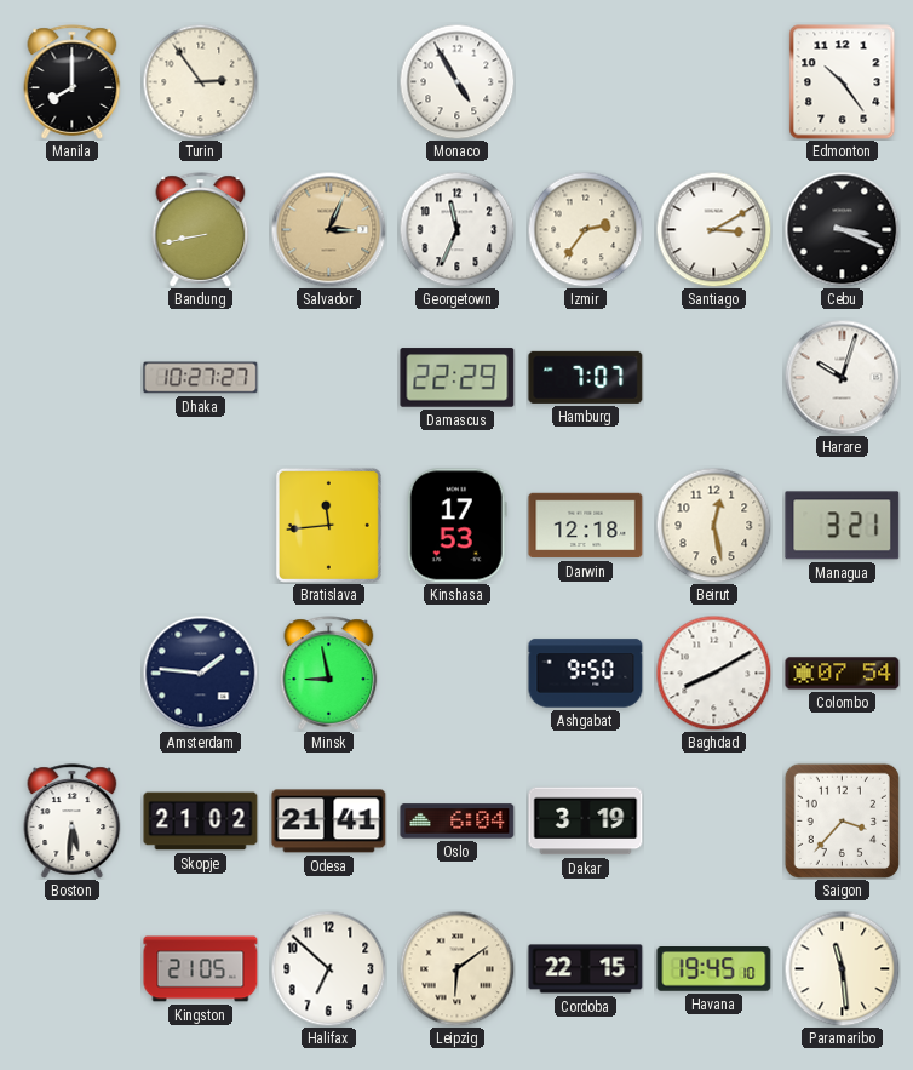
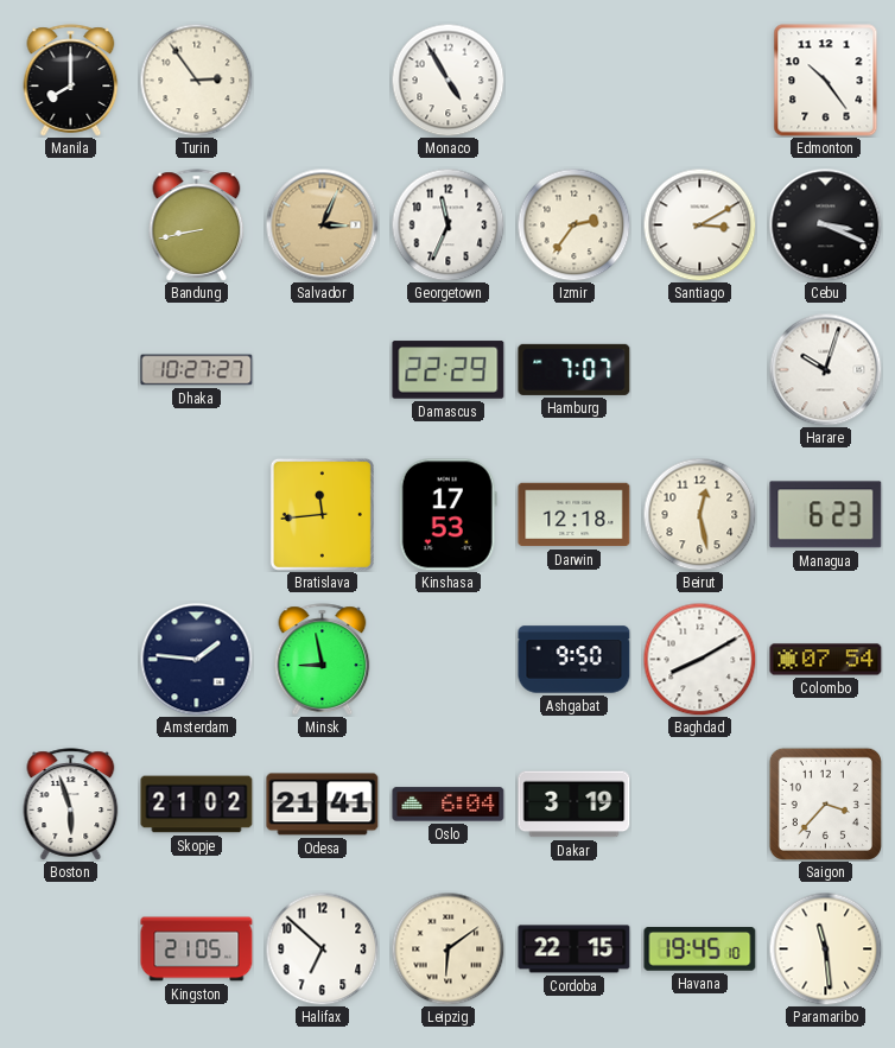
Managua: 3:21 -> 6:23 (826, 515)
Boston: 5:31 -> 5:57 (71, 805)
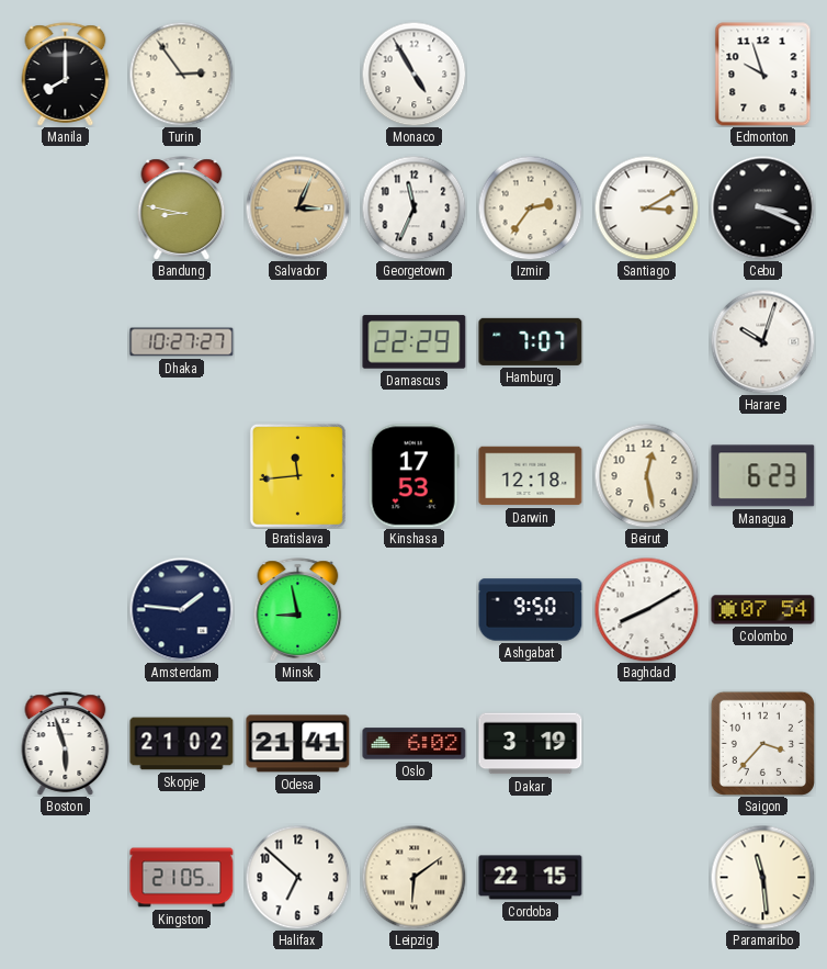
Edmonton: 10:24 -> 9:57 (763, 75)
Bandung: 8:43 -> 8:47 (182, 209)
Oslo: 6:04 -> 6:02 (415, 744)
Havana: 19:45 -> none (700, 949)
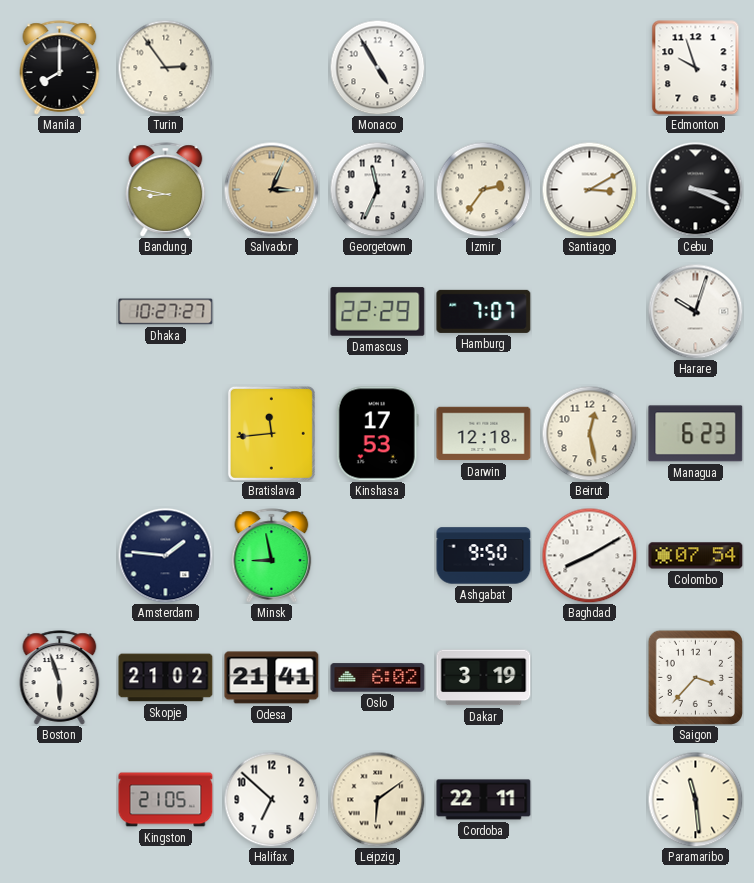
Cordoba: 22:15 -> 22:11 (484, 800)
